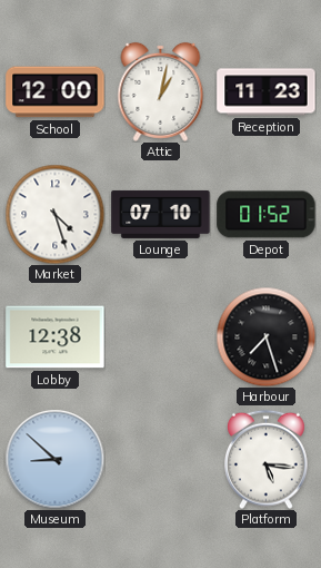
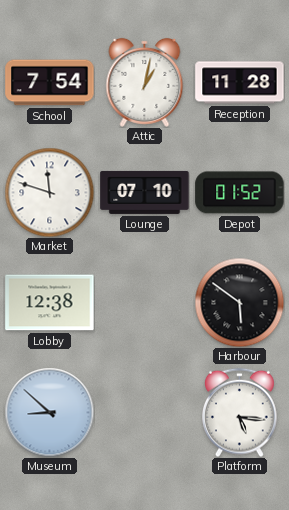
School: 12:00 -> 7:54 (50, 83)
Reception: 11:23 -> 11:28 (240, 83)
Market: 4:27 -> 11:48 (49, 192)
Harbour: 7:27 -> 5:51 (239, 302)
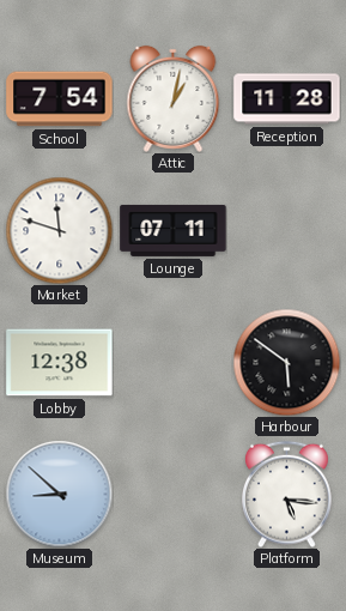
Lounge: 07:10 -> 07:11 (174, 230)
Depot: 01:52 -> none (240, 193)
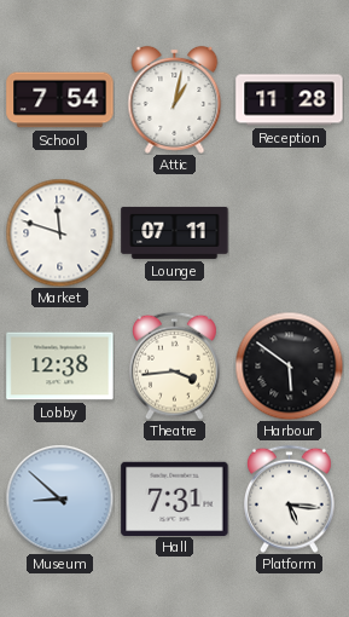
Theatre: none -> 3:44 (175, 365)
Hall: none -> 7:31 (175, 498)
